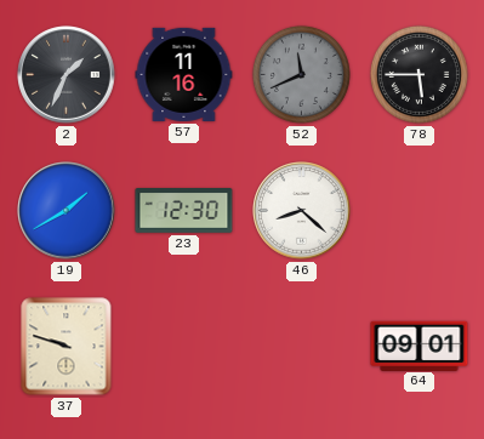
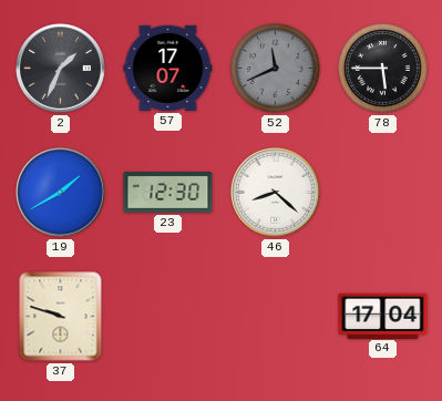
57: 11:16 -> 17:07 (168, 68)
64: 09:01 -> 17:04 (383, 316)
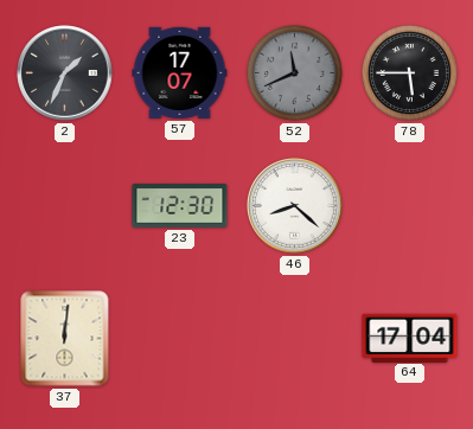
19: 1:40 -> none (61, 193)
37: 9:48 -> 12:01 (65, 339)
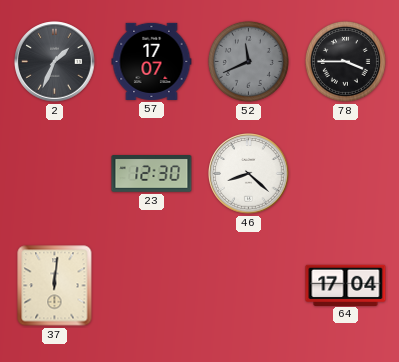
78: 5:45 -> 3:45 (345, 61)
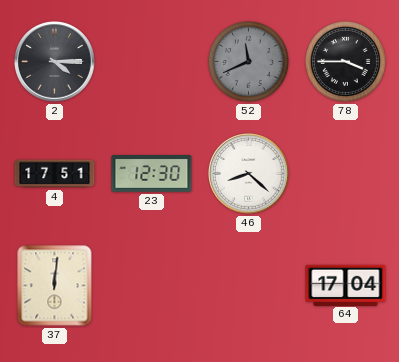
2: 1:34 -> 4:15 (55, 62)
57: 17:07 -> none (152, 61)
4: none -> 17:51 (55, 174)
